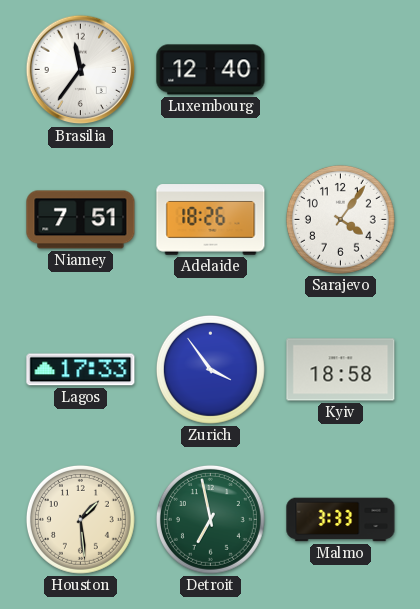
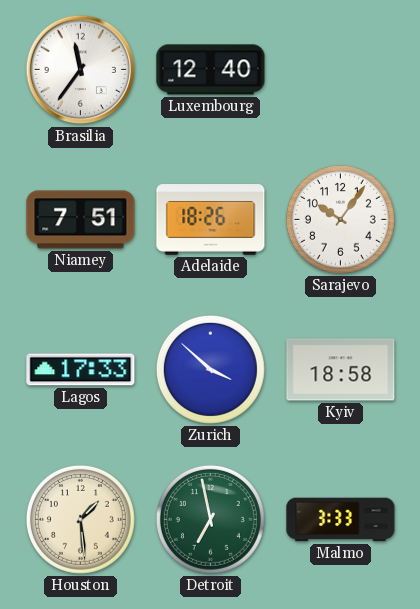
Sarajevo: 4:06 -> 10:06 (340, 219)
Zurich: 3:54 -> 3:52 (210, 369)
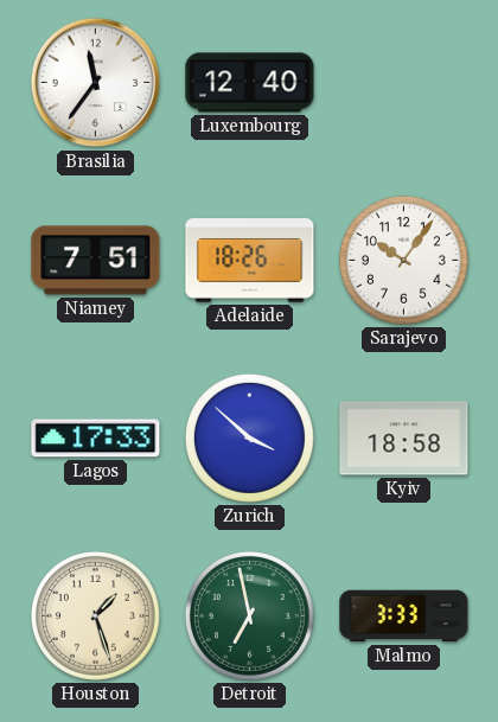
Houston: 1:29 -> 1:27 (95, 615)
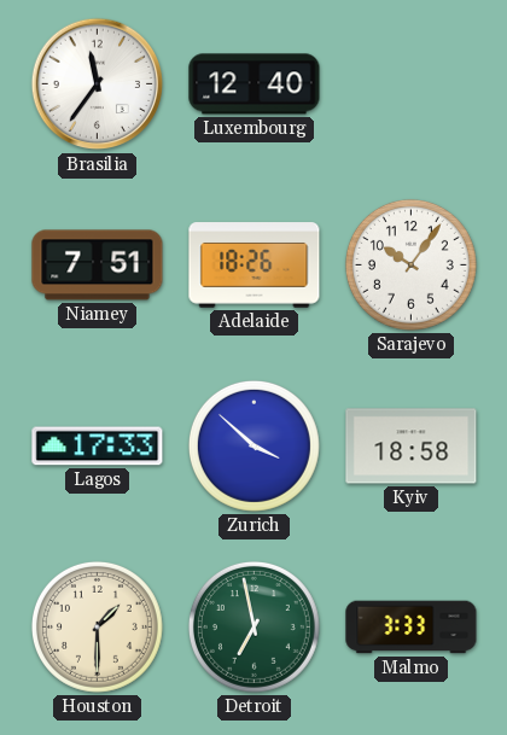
Houston: 1:27 -> 1:30 (97, 626)
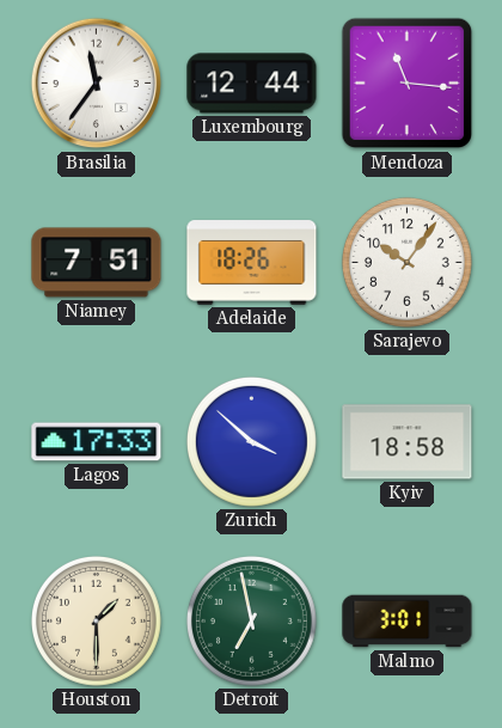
Luxembourg: 12:40 -> 12:44 (252, 84)
Mendoza: none -> 11:16 (408, 84)
Malmo: 3:33 -> 3:01 (408, 622)
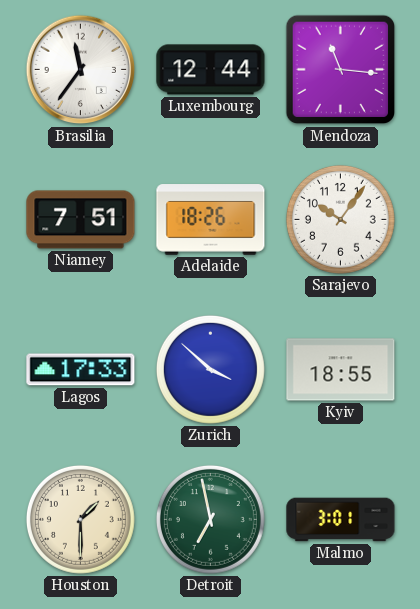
Kyiv: 18:58 -> 18:55 (341, 370)
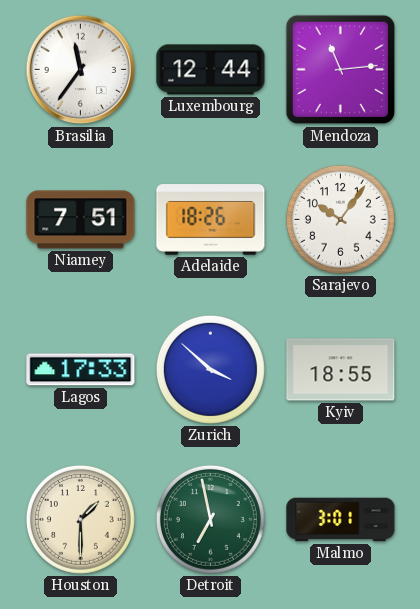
Mendoza: 11:16 -> 11:14 (341, 70)
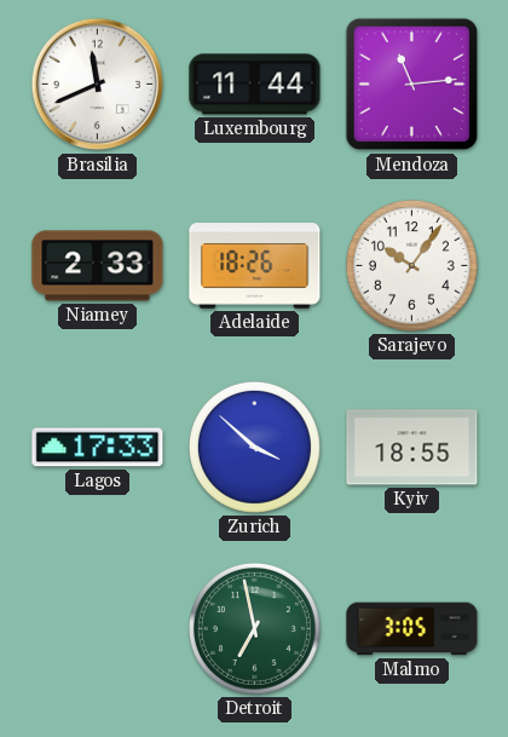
Brasilia: 11:36 -> 11:41 (98, 85)
Luxembourg: 12:44 -> 11:44 (255, 85)
Niamey: 7:51 -> 2:33 (98, 266)
Houston: 1:30 -> none (80, 519)
Malmo: 3:01 -> 3:05 (412, 629)
